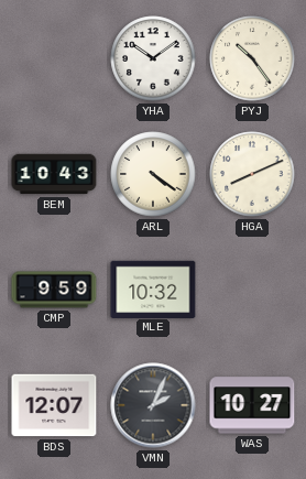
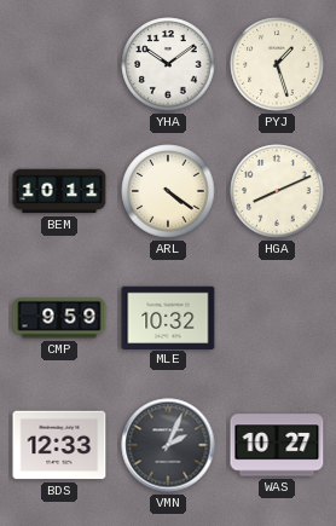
PYJ: 10:24 -> 1:27 (277, 64)
BEM: 10:43 -> 10:11 (59, 191)
BDS: 12:07 -> 12:33 (59, 445)
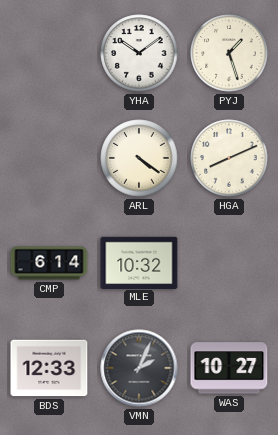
BEM: 10:11 -> none (59, 191)
CMP: 9:59 -> 6:14 (49, 263)
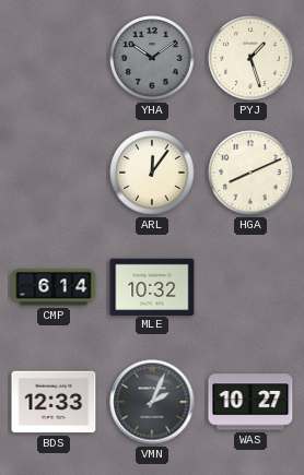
YHA dial: white -> grey (152, 58)
ARL: 4:21 -> 12:06 (152, 173)
